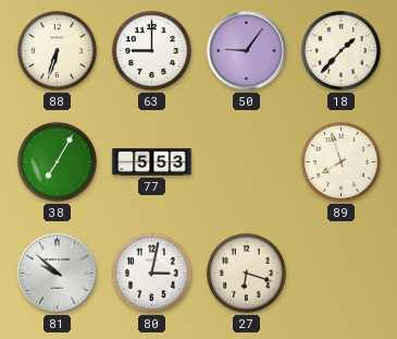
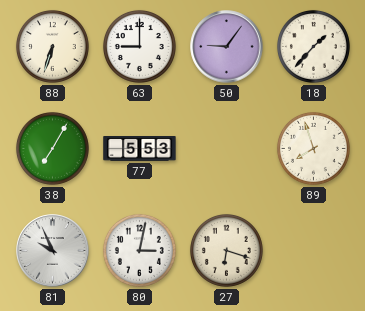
81: 9:52 -> 9:56 (53, 251)
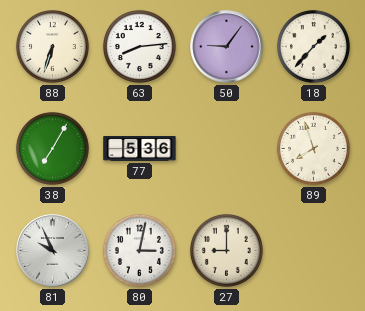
63: 9:00 -> 8:14 (139, 46)
77: 5:53 -> 5:36 (140, 149)
27: 6:18 -> 9:00 (226, 250)
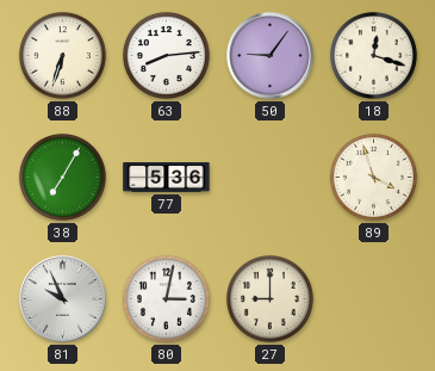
18: 1:37 -> 12:18 (373, 55)
89: 7:57 -> 3:57 (373, 177)
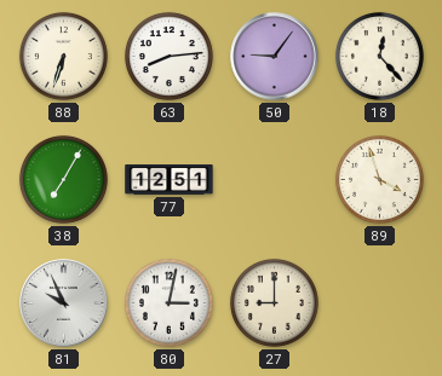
18: 12:18 -> 12:23 (379, 56)
77: 5:36 -> 12:51 (170, 180)
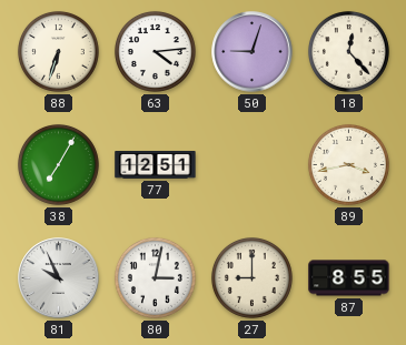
63: 8:14 -> 4:14 (155, 51)
50: 9:06 -> 9:03 (252, 52)
89: 3:57 -> 3:43 (348, 164)
87: none -> 8:55 (349, 278)
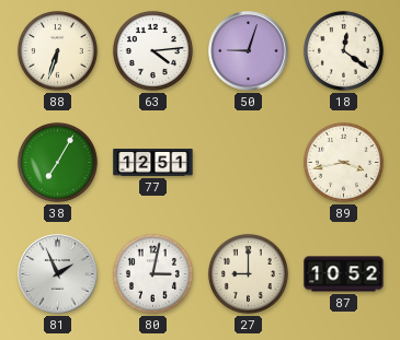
18: 12:23 -> 12:21 (343, 50)
81: 9:56 -> 1:56 (58, 274)
87: 8:55 -> 10:52 (344, 274)
